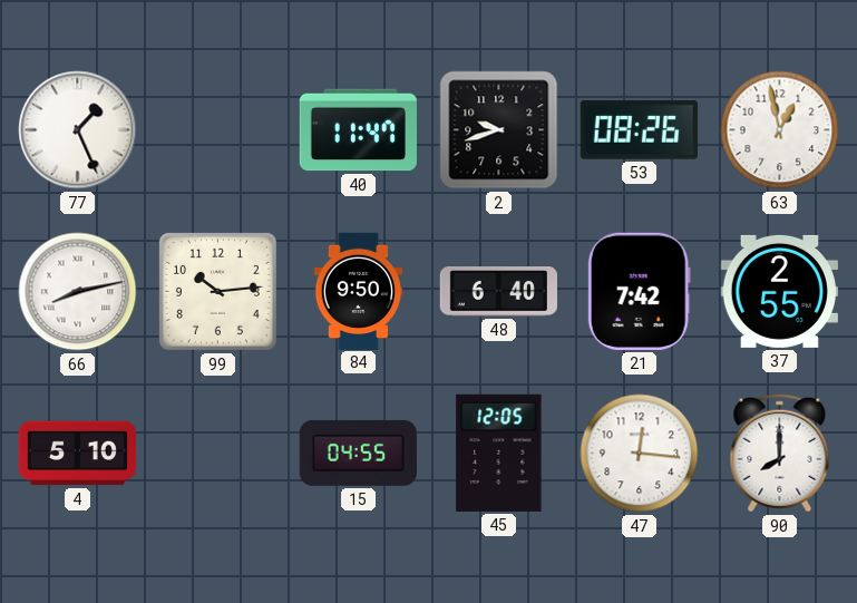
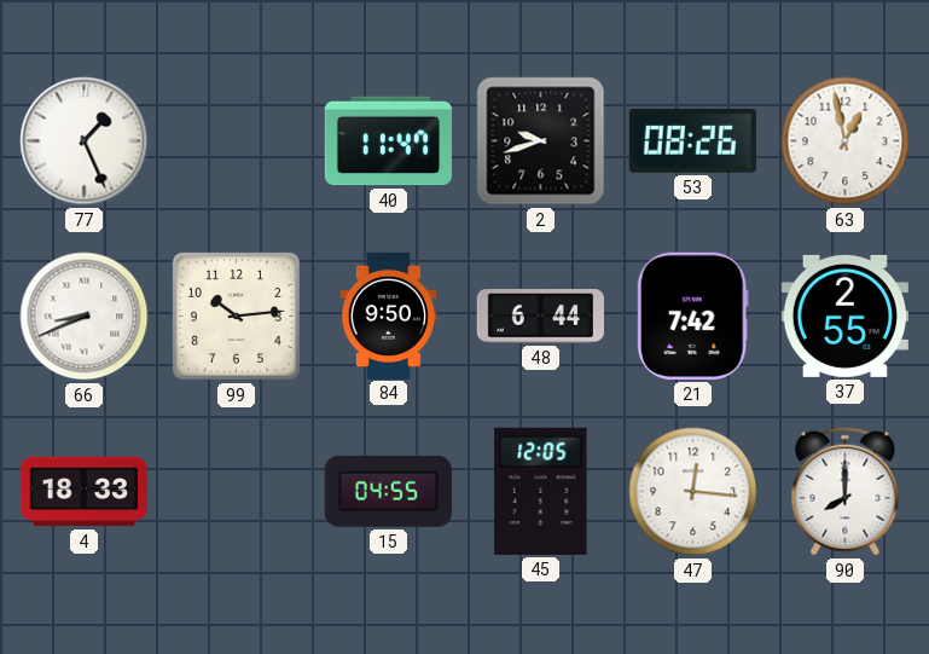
66: 8:13 -> 8:41 (85, 317)
48: 6:40 -> 6:44 (540, 317)
4: 5:10 -> 18:33 (83, 492)
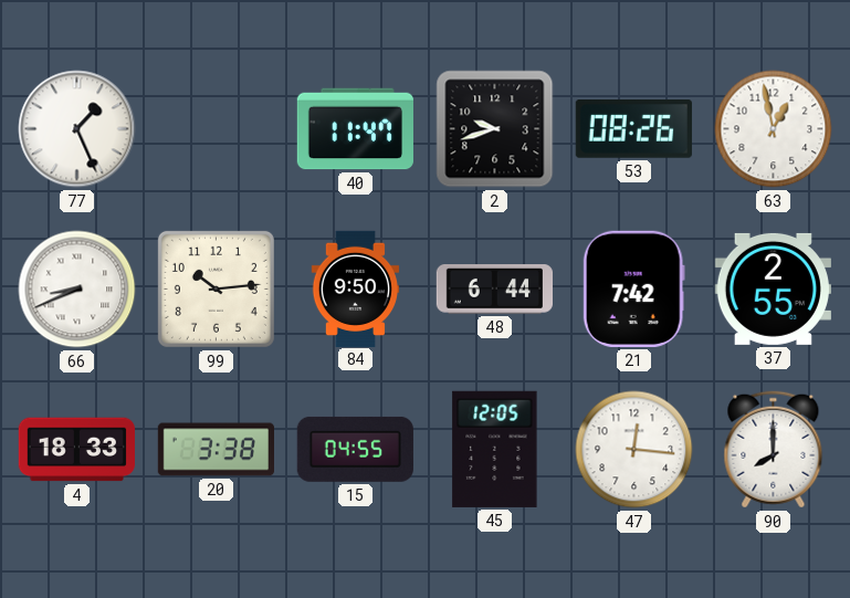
20: none -> 3:38 (216, 450)
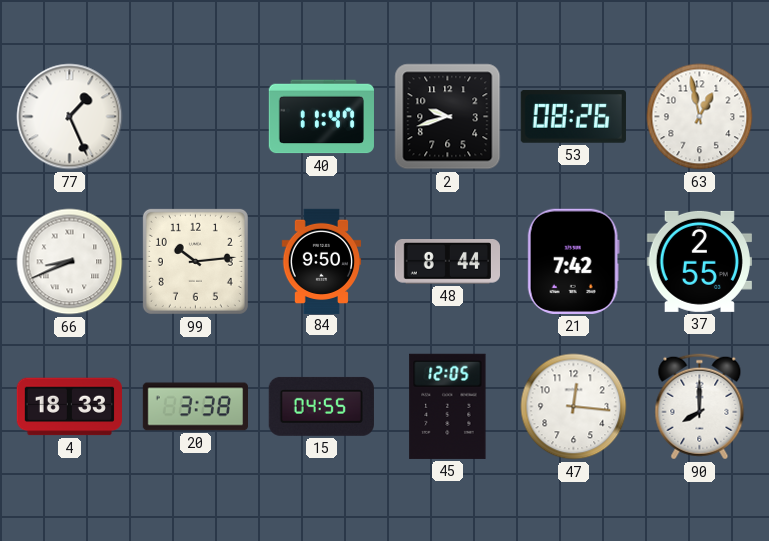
48: 6:44 -> 8:44 (447, 262)
